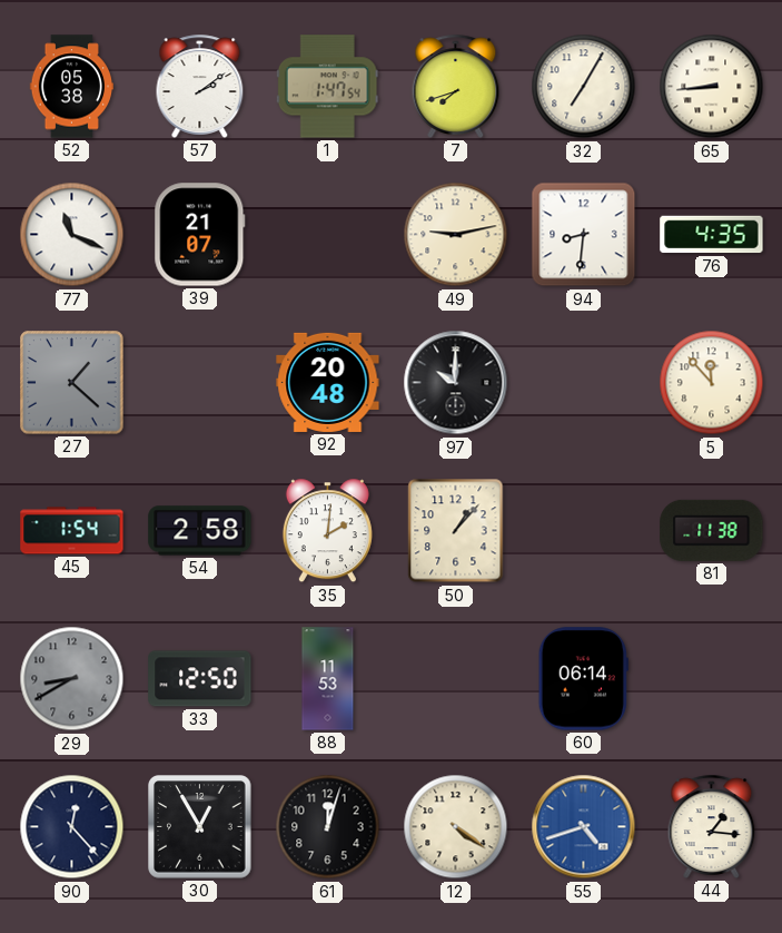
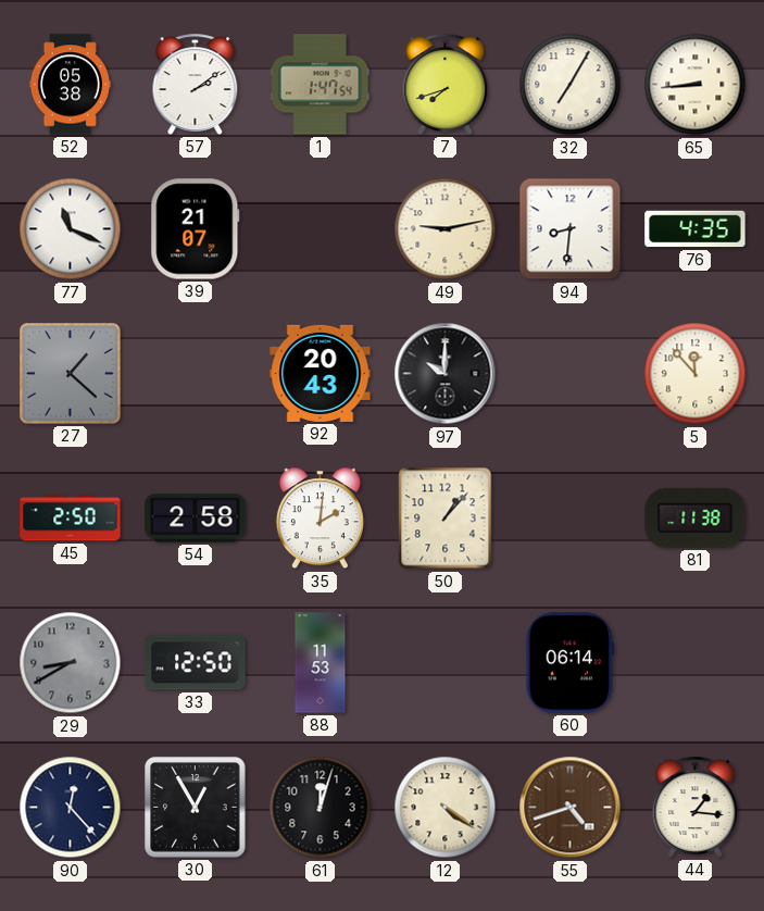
92: 20:48 -> 20:43 (321, 373)
45: 1:54 -> 2:50 (71, 519)
55 dial: blue -> brown (571, 808)
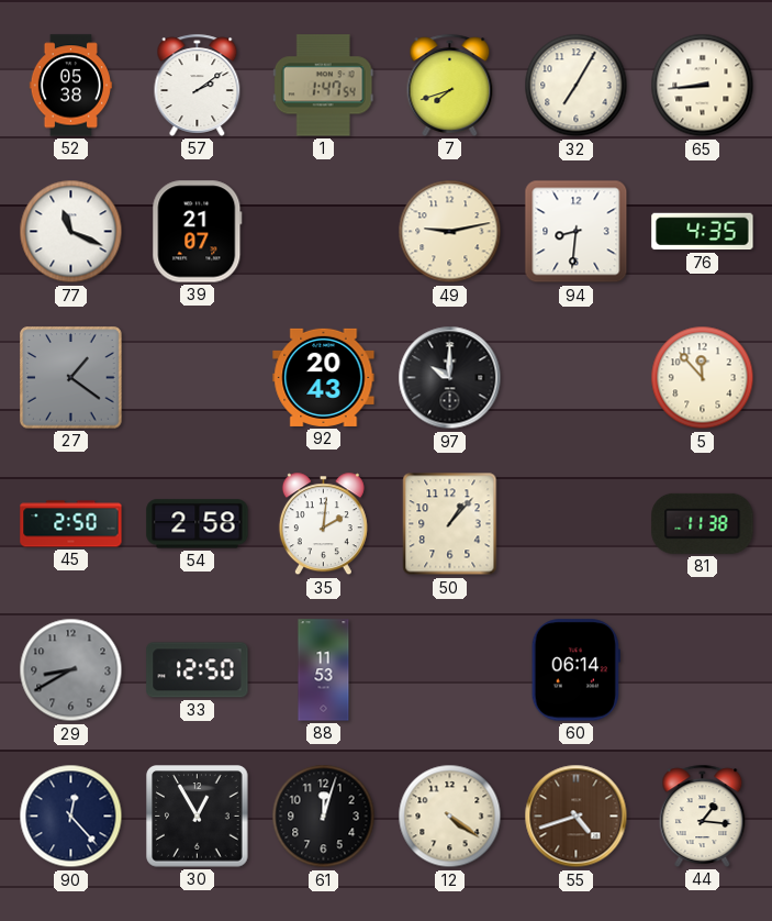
27: 1:22 -> 1:21 (71, 378)
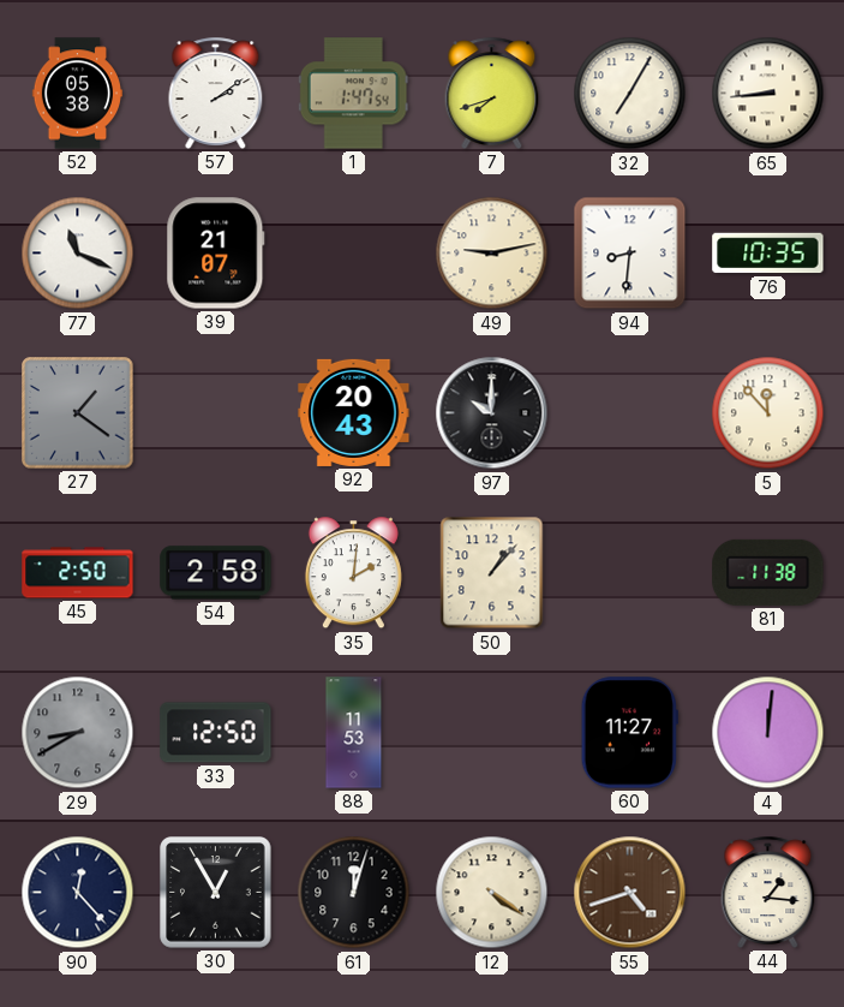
76: 4:35 -> 10:35 (768, 254)
60: 06:14 -> 11:27 (629, 733)
4: none -> 12:01 (768, 733)
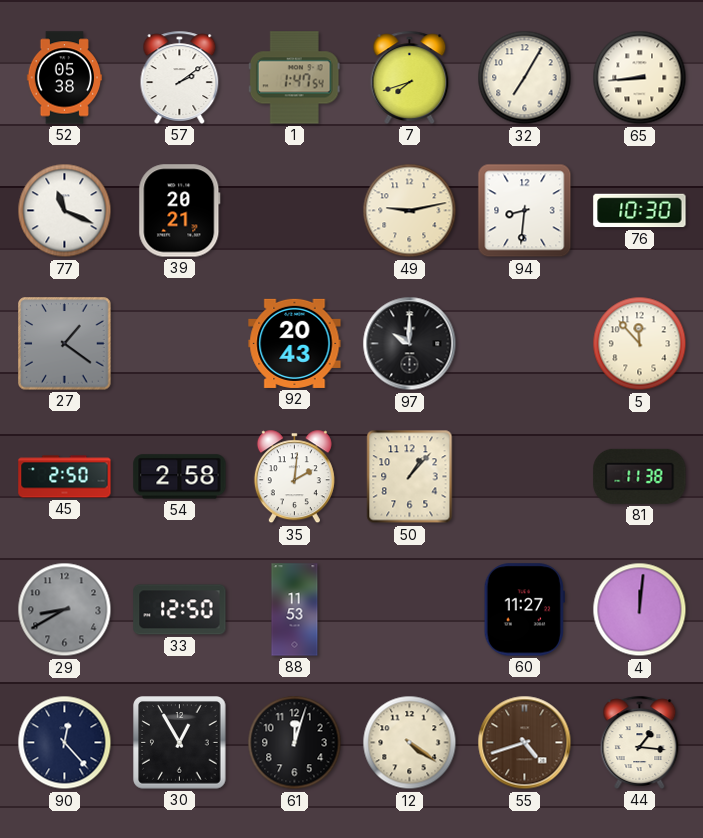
39: 21:07 -> 20:21 (180, 211)
76: 10:35 -> 10:30 (640, 211)
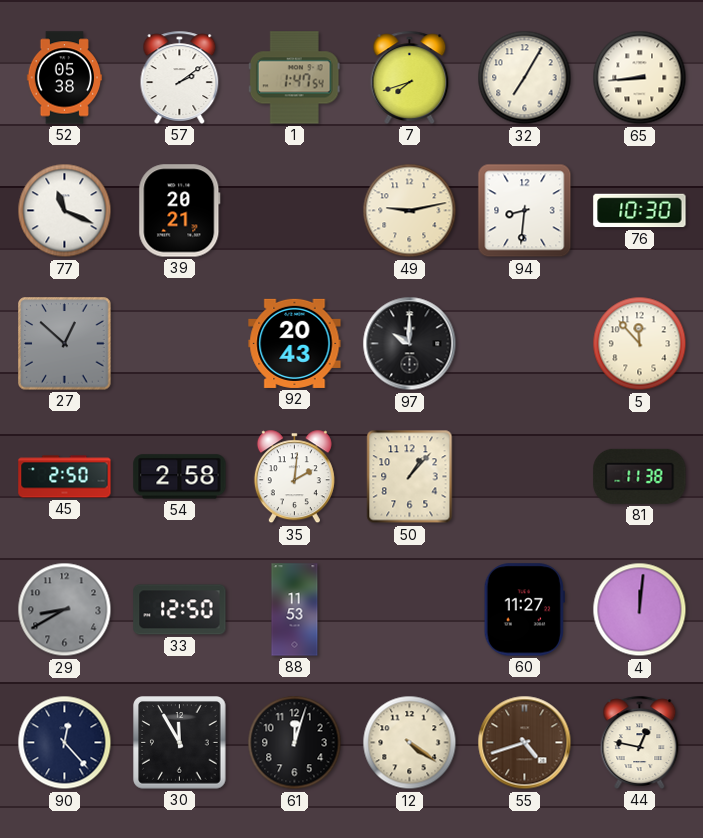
27: 1:21 -> 12:52 (65, 344)
30: 12:55 -> 11:55 (180, 743)
44: 1:16 -> 12:47 (640, 742)
